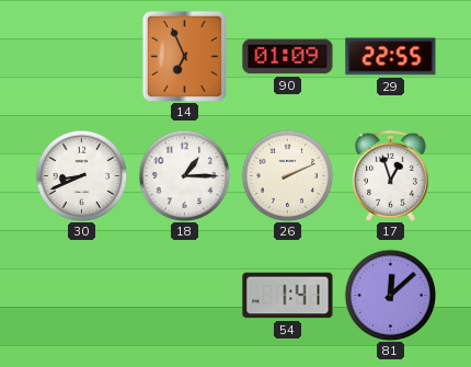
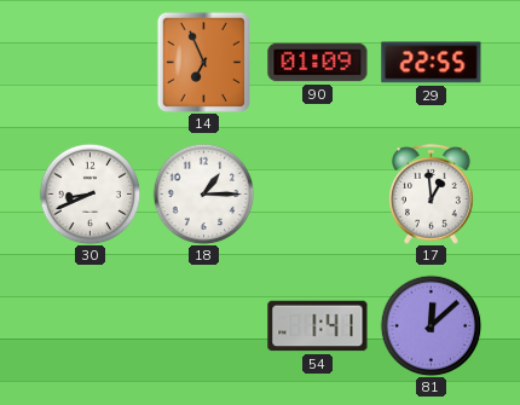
26: 2:11 -> none (287, 175)
17: 12:57 -> 12:59 (432, 193)
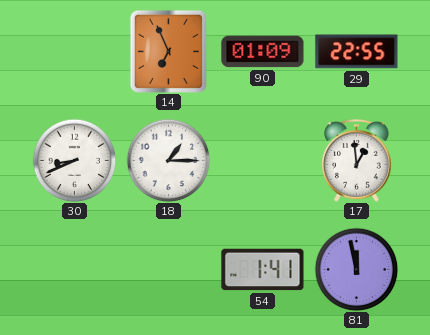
81: 12:08 -> 11:58 (356, 269)
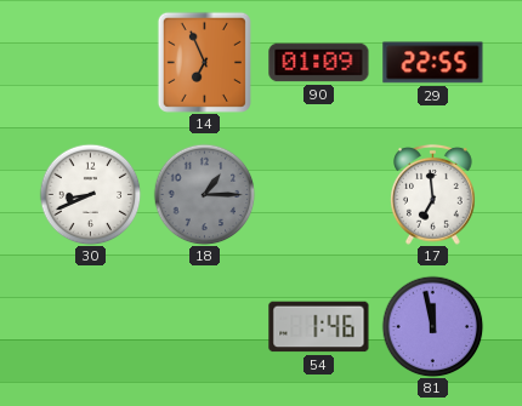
18 dial: white -> grey (204, 194)
17: 12:59 -> 6:59 (433, 194)
54: 1:41 -> 1:46 (319, 327)
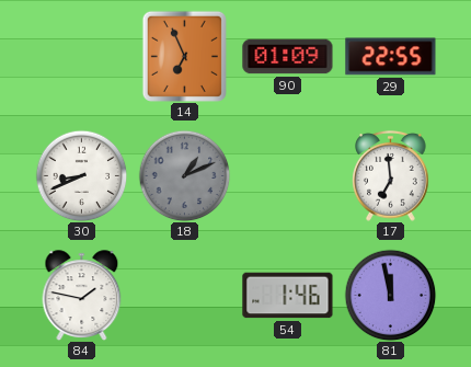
18: 1:15 -> 1:11 (184, 175)
84: none -> 1:47 (82, 296)
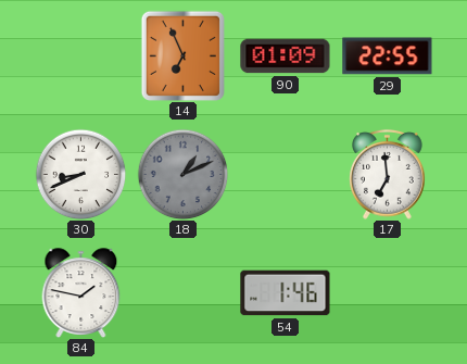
81: 11:58 -> none (390, 295)
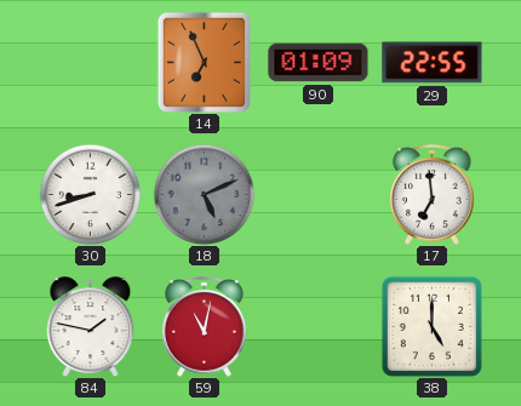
30: 8:41 -> 8:42 (90, 194)
18: 1:11 -> 5:11 (204, 194)
59: none -> 11:02 (205, 326)
54: 1:46 -> none (286, 293)
38: none -> 5:00 (431, 326)
